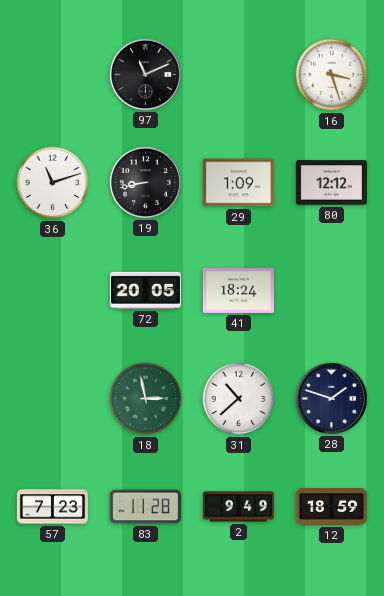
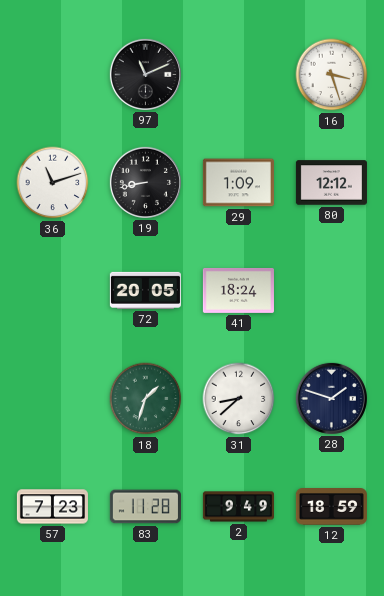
18: 2:58 -> 1:33 (146, 399)
31: 10:38 -> 8:38 (239, 399)
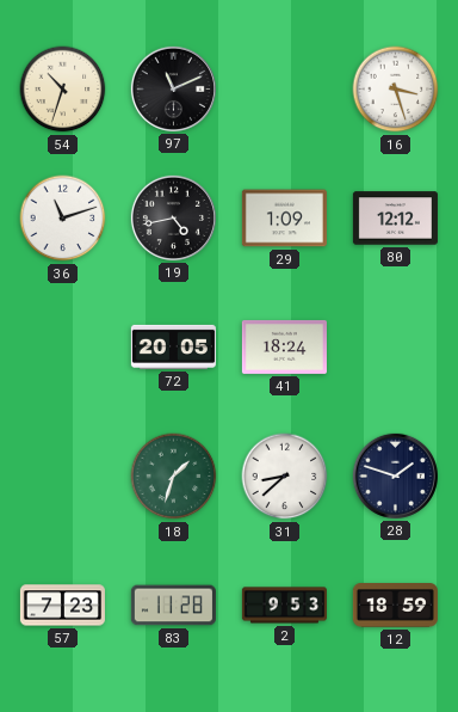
54: none -> 10:33 (63, 90)
19: 8:43 -> 4:43 (173, 217)
2: 9:49 -> 9:53 (284, 606)
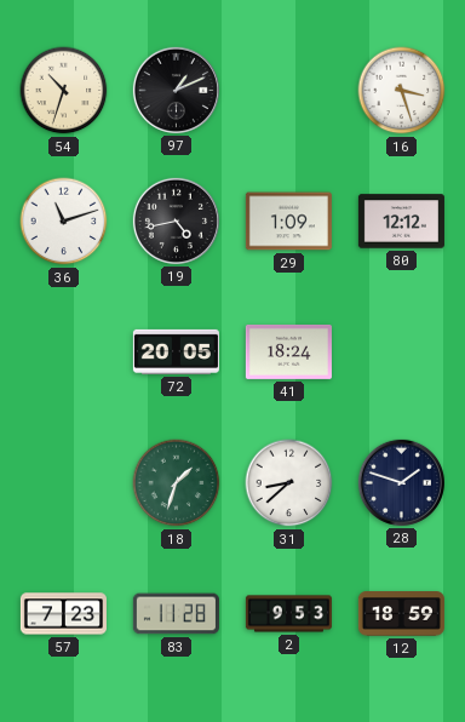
97: 11:11 -> 1:11 (176, 90)
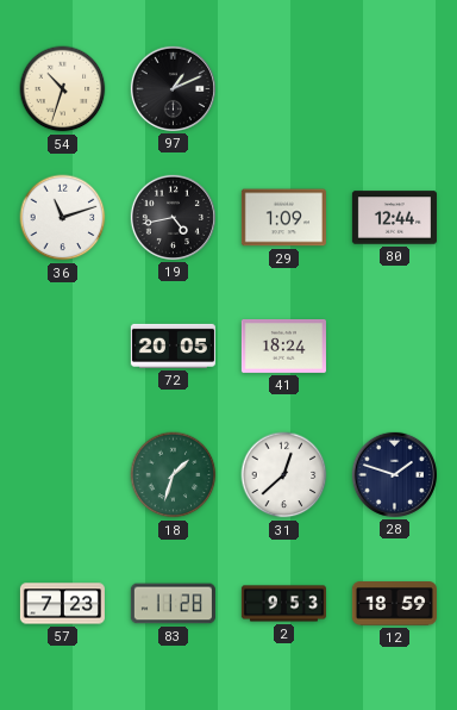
16: 3:27 -> none (402, 91)
80: 12:12 -> 12:44 (394, 218)
31: 8:38 -> 12:38 (284, 475)
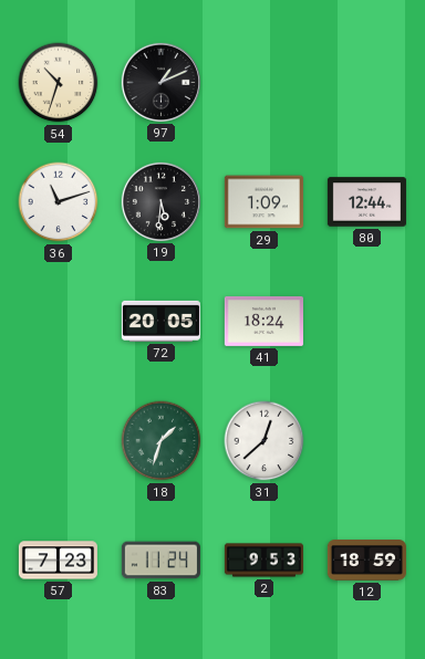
19: 4:43 -> 5:31 (160, 201)
28: 1:48 -> none (394, 474)
83: 11:28 -> 11:24 (160, 561)
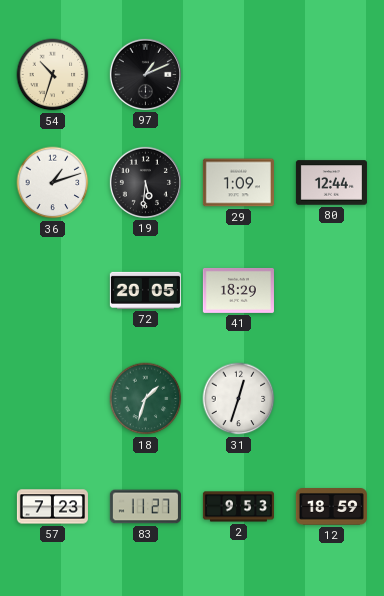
36: 11:12 -> 1:12 (53, 183)
41: 18:24 -> 18:29 (238, 291)
31: 12:38 -> 12:33 (239, 399)
83: 11:24 -> 11:27 (145, 507)
